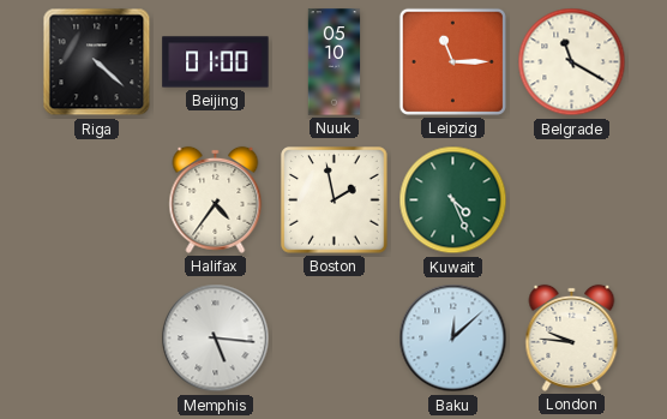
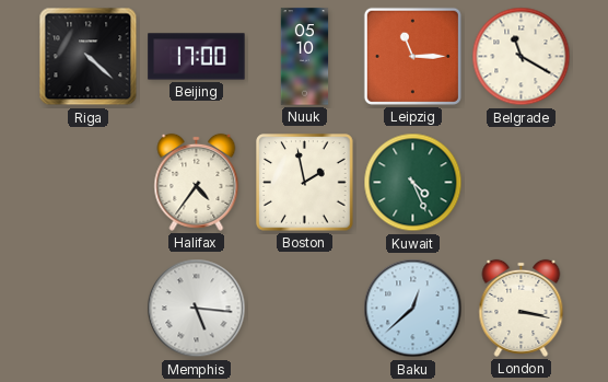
Beijing: 01:00 -> 17:00 (197, 57)
Baku: 12:08 -> 12:38 (413, 309)
London: 9:46 -> 3:17 (522, 308)
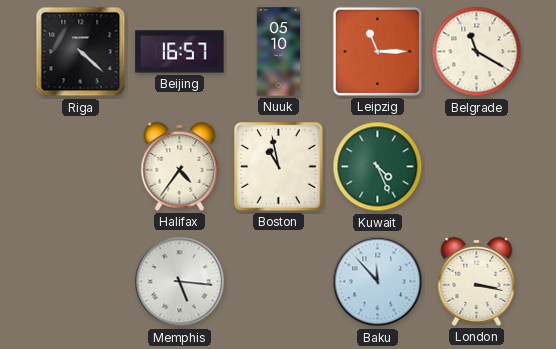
Beijing: 17:00 -> 16:57 (180, 52)
Boston: 1:58 -> 10:58 (279, 167)
Baku: 12:38 -> 11:53 (378, 282)
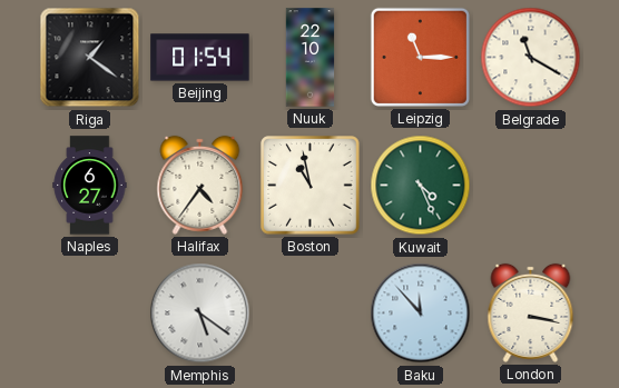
Riga: 4:22 -> 1:21 (90, 58)
Beijing: 16:57 -> 01:54 (200, 58)
Nuuk: 05:10 -> 22:10 (311, 58)
Naples: none -> 6:27 (90, 186)
Memphis: 5:16 -> 5:21 (200, 314)
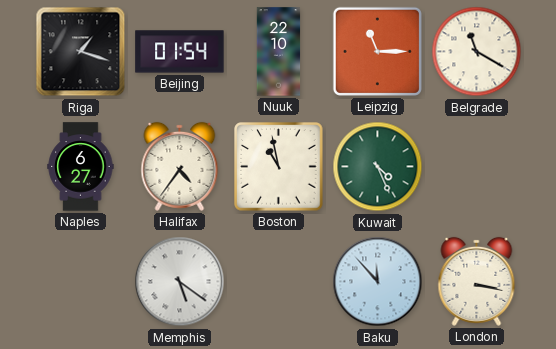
Riga: 1:21 -> 1:18 (81, 52)
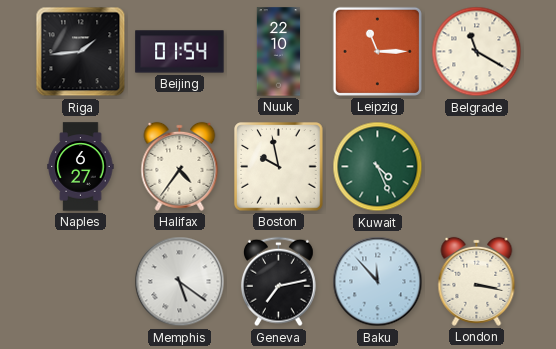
Riga: 1:18 -> 1:44 (81, 52)
Boston: 10:58 -> 9:58 (279, 167)
Geneva: none -> 7:13 (279, 282)
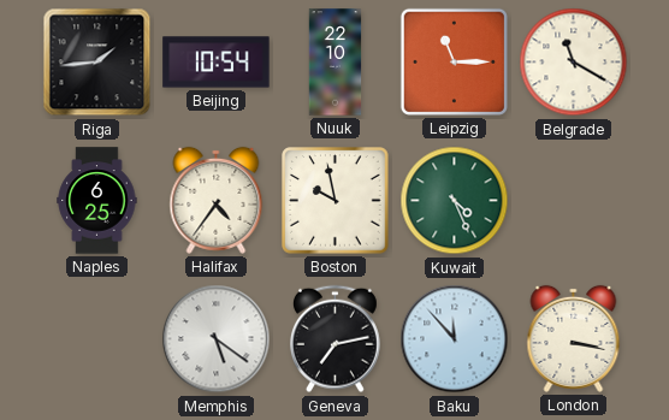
Beijing: 01:54 -> 10:54 (217, 63)
Naples: 6:27 -> 6:25 (97, 201)
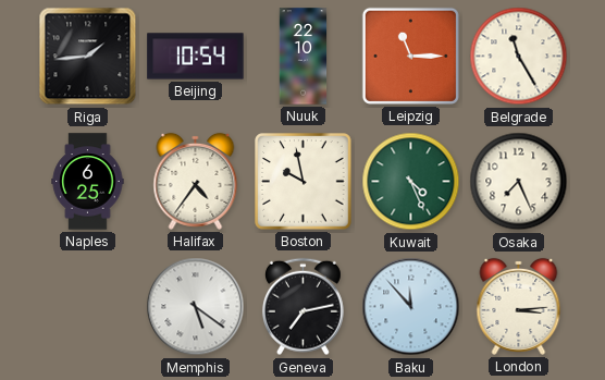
Belgrade: 11:20 -> 11:25 (519, 57)
Osaka: none -> 7:26 (519, 182)
London: 3:17 -> 3:14 (519, 306)
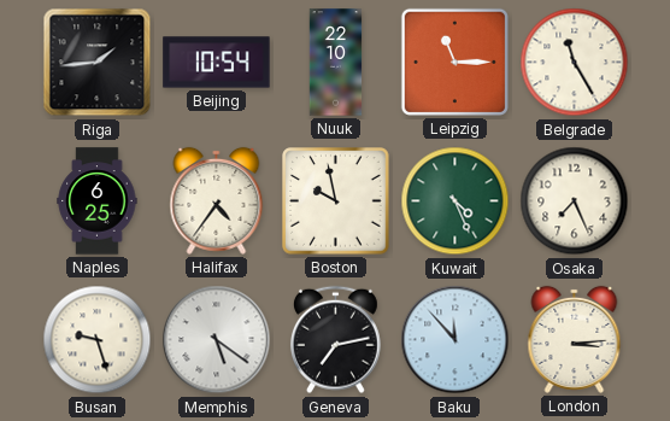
Busan: none -> 9:27 (98, 340)
